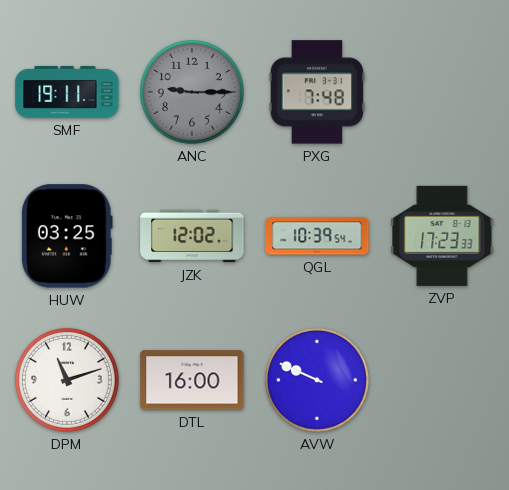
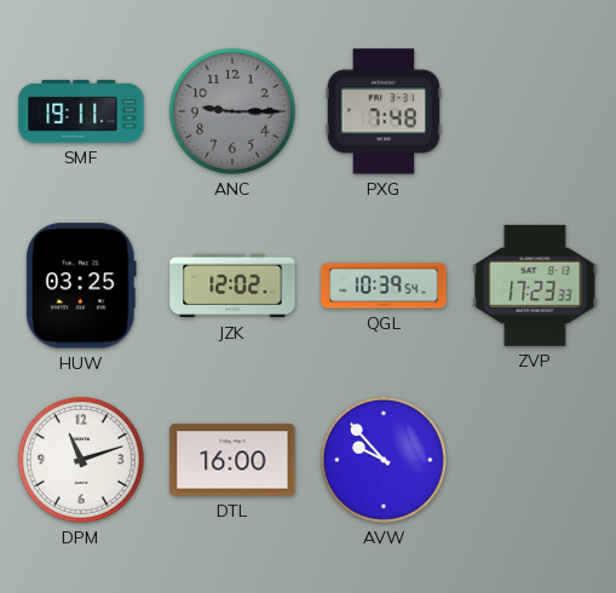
AVW: 9:49 -> 9:53 (384, 460)
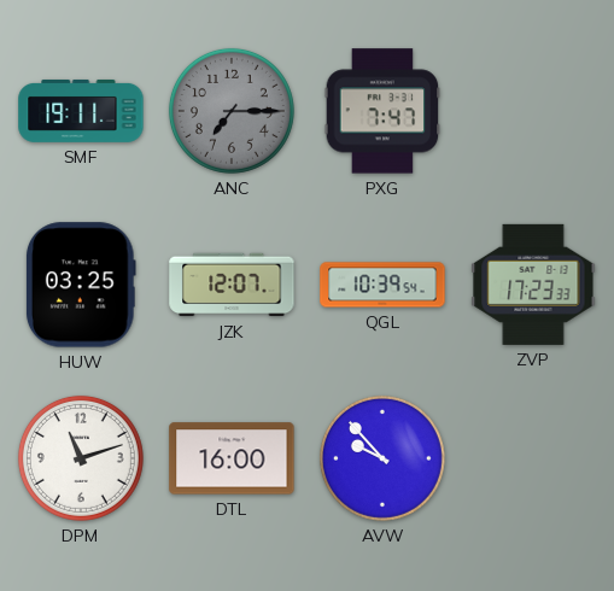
ANC: 9:15 -> 7:15 (232, 111)
PXG: 7:48 -> 7:47 (382, 111)
JZK: 12:02 -> 12:07 (232, 285)
